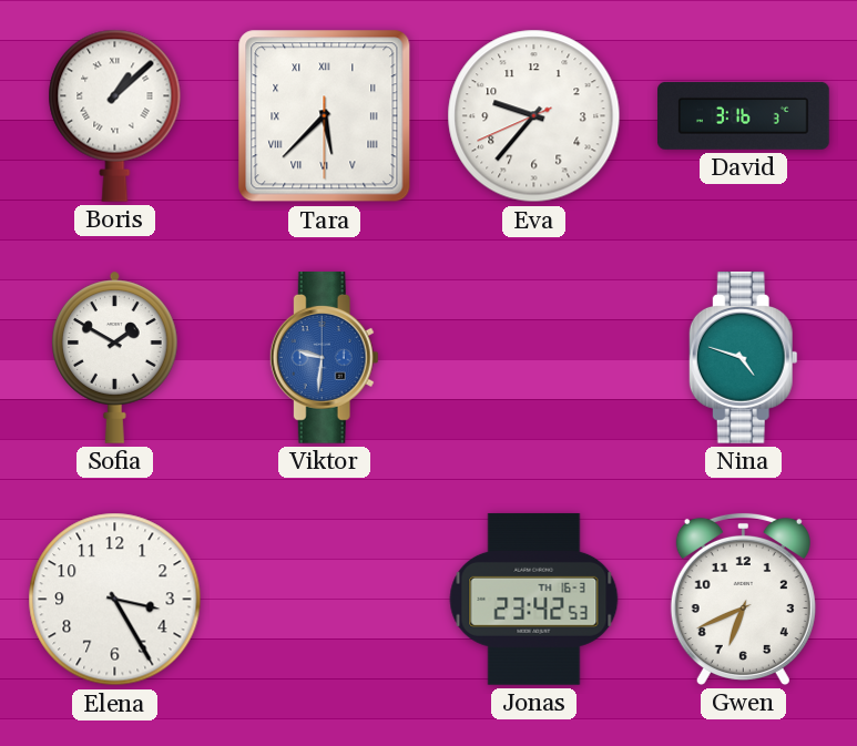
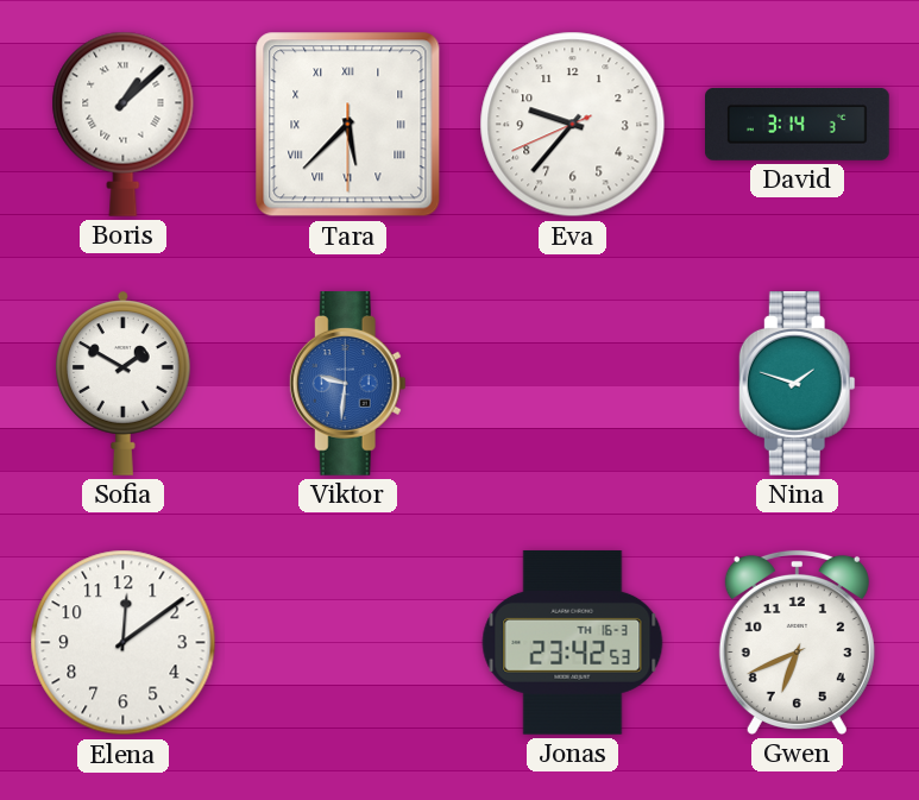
David: 3:16 -> 3:14 (798, 124)
Nina: 4:48 -> 1:48 (797, 384)
Elena: 3:25 -> 12:09 (124, 643)
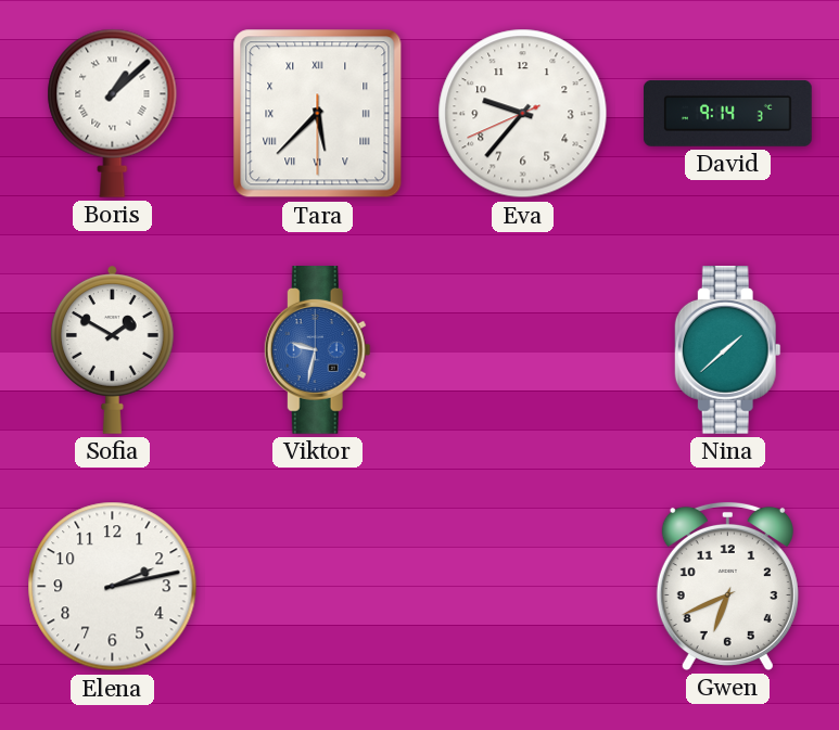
David: 3:14 -> 9:14 (728, 113)
Viktor: 9:31 -> 9:32 (317, 350)
Nina: 1:48 -> 1:38 (727, 350)
Elena: 12:09 -> 2:13 (113, 587)
Jonas: 23:42 -> none (573, 643)
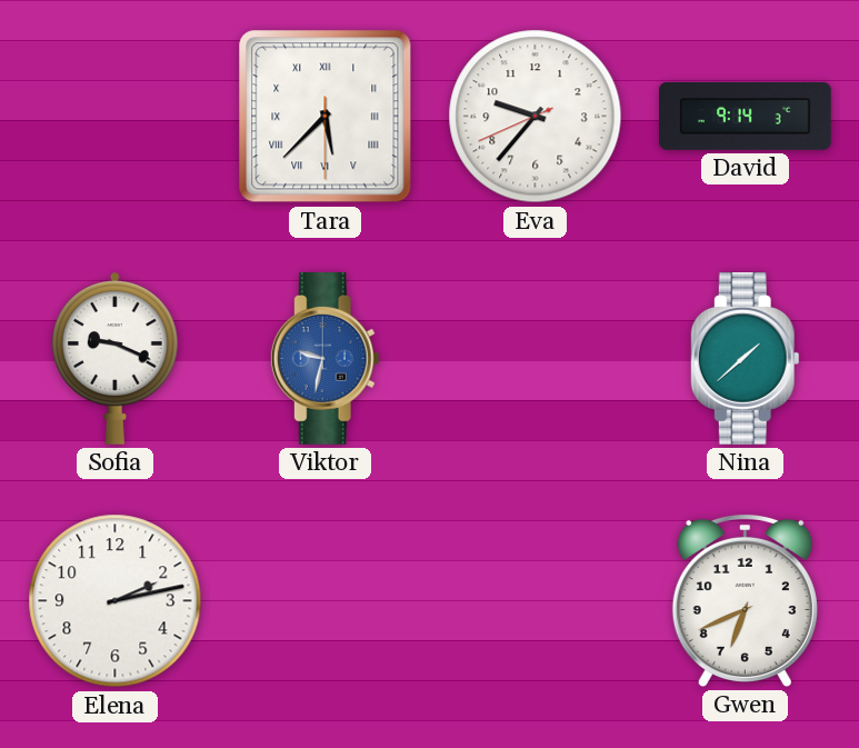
Boris: 1:08 -> none (113, 113)
Sofia: 1:50 -> 9:19 (116, 358)
